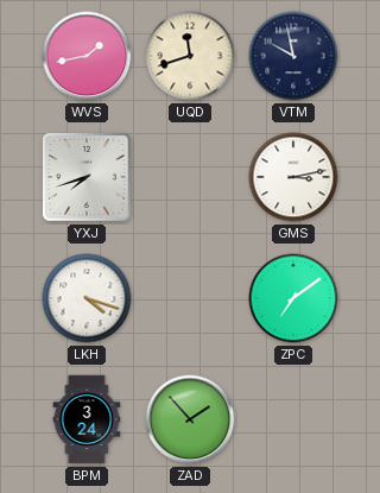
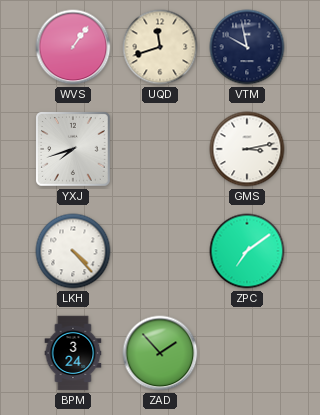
WVS: 1:43 -> 1:06 (73, 47)
LKH: 4:18 -> 4:23 (73, 251)
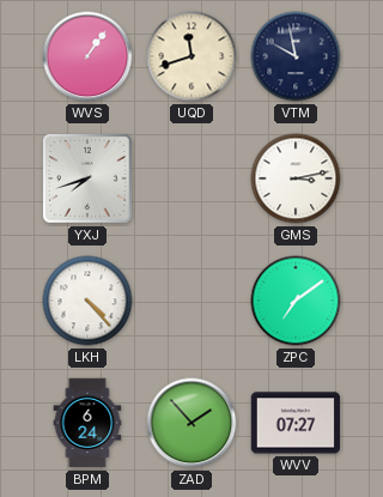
BPM: 3:24 -> 6:24 (87, 423)
WVV: none -> 07:27 (296, 423)
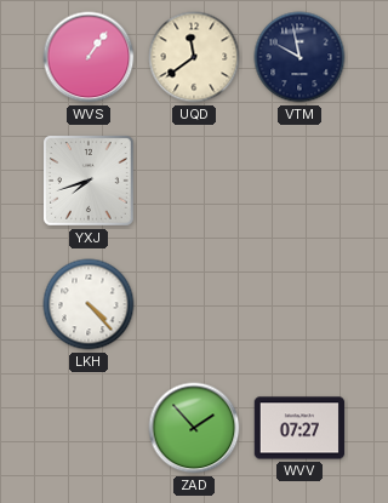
UQD: 11:42 -> 11:39 (194, 57)
GMS: 3:13 -> none (296, 178)
ZPC: 7:09 -> none (296, 301)
BPM: 6:24 -> none (87, 423)
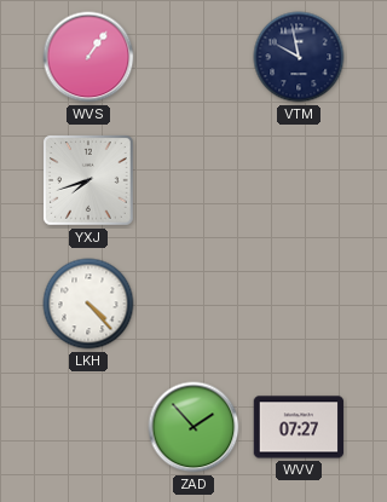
UQD: 11:39 -> none (194, 57)
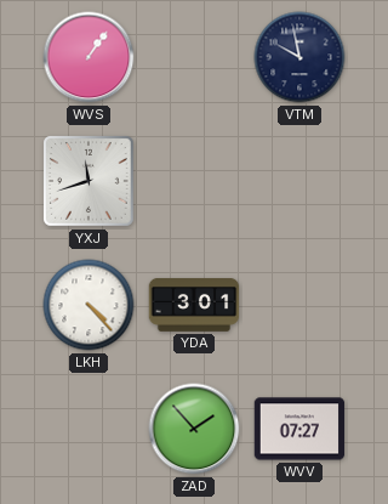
YXJ: 7:42 -> 11:42 (89, 181)
YDA: none -> 3:01 (194, 306)
